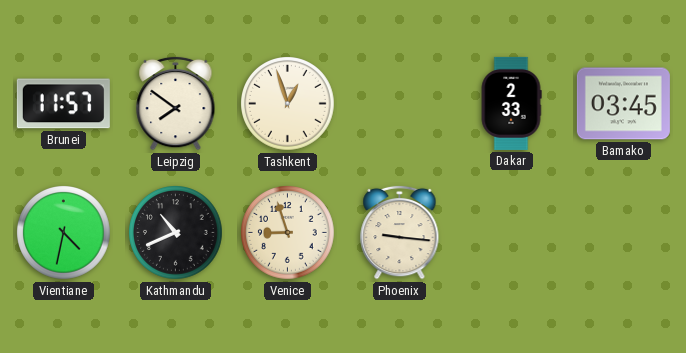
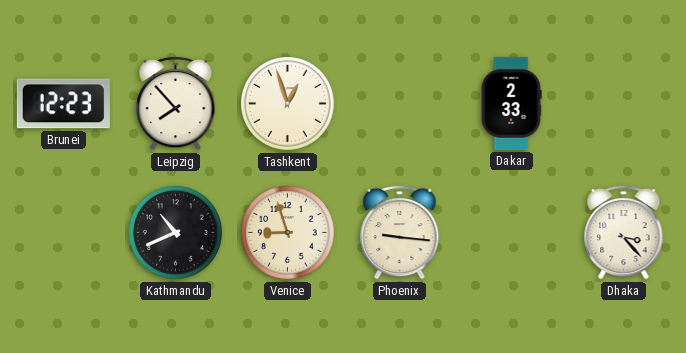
Brunei: 11:57 -> 12:23 (63, 104)
Leipzig: 7:51 -> 7:53 (176, 103)
Bamako: 03:45 -> none (623, 104)
Vientiane: 4:32 -> none (64, 233)
Dhaka: none -> 3:23 (624, 232)
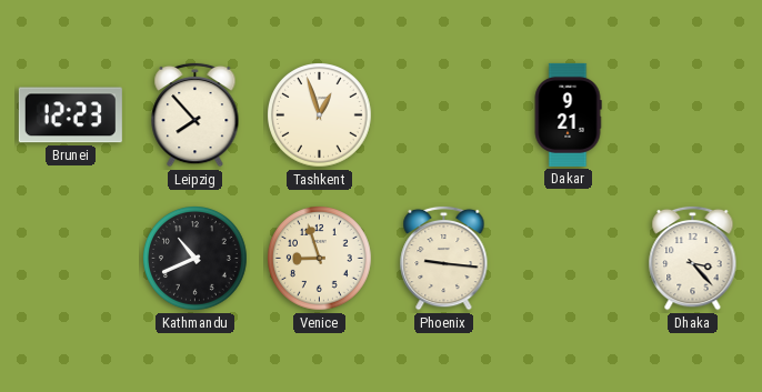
Dakar: 2:33 -> 9:21 (568, 114)
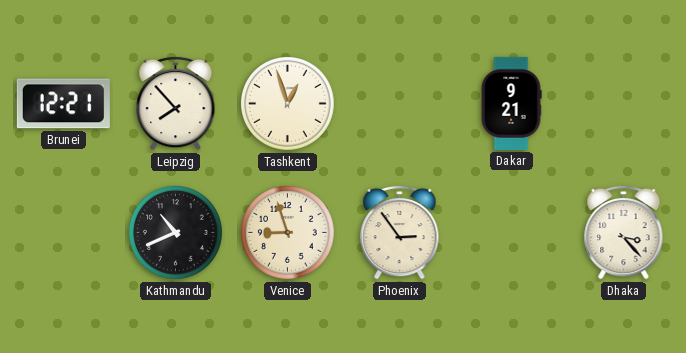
Brunei: 12:23 -> 12:21 (63, 104)
Phoenix: 9:16 -> 2:54 (400, 232)
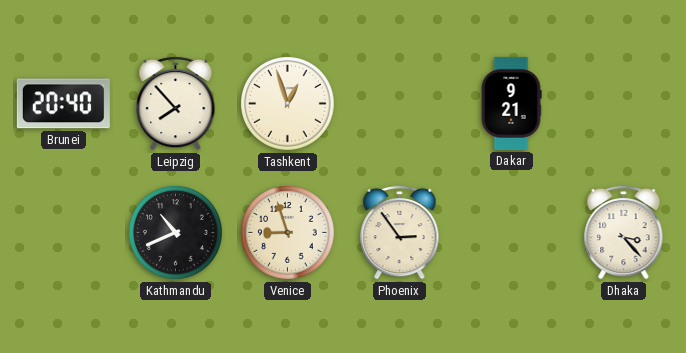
Brunei: 12:21 -> 20:40 (63, 104)
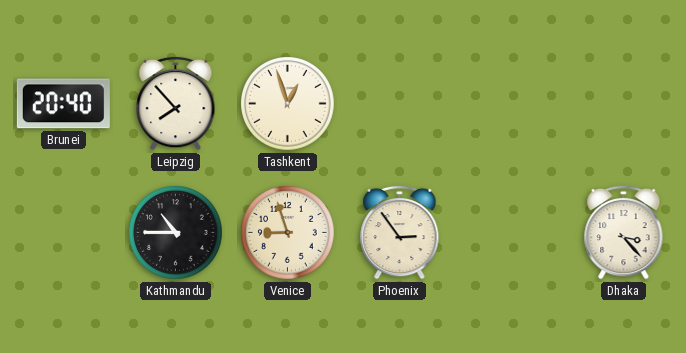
Dakar: 9:21 -> none (511, 103)
Kathmandu: 10:41 -> 10:45 (176, 233)
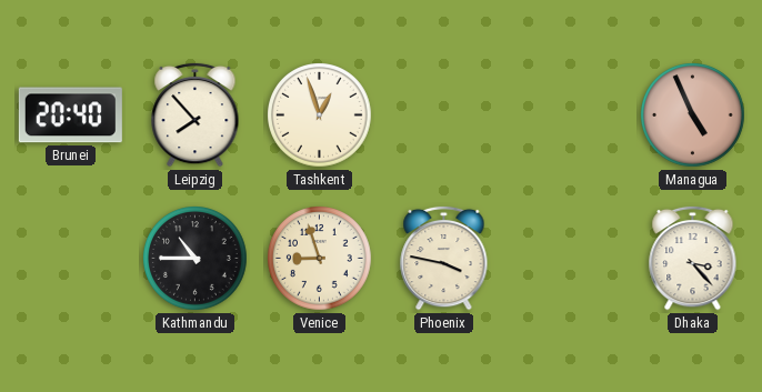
Managua: none -> 4:56 (693, 115)
Phoenix: 2:54 -> 3:47 (444, 258)
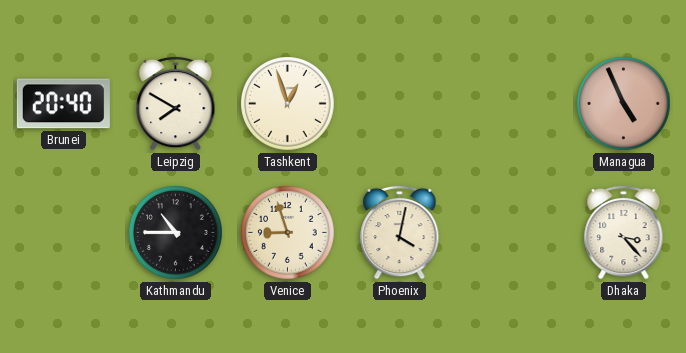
Leipzig: 7:53 -> 7:50 (176, 103)
Phoenix: 3:47 -> 4:02 (400, 232)
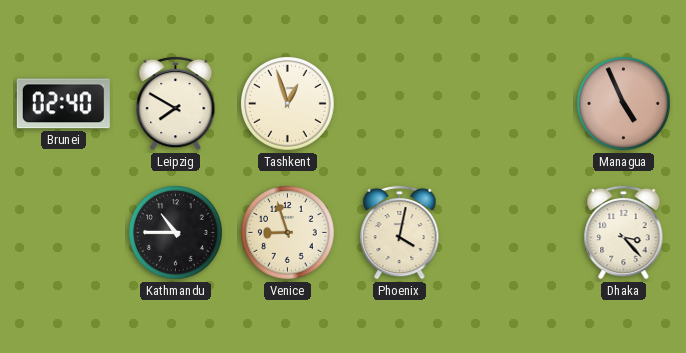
Brunei: 20:40 -> 02:40 (63, 104)
